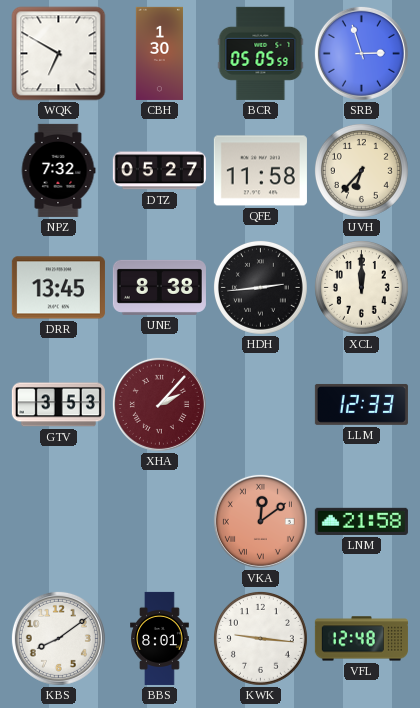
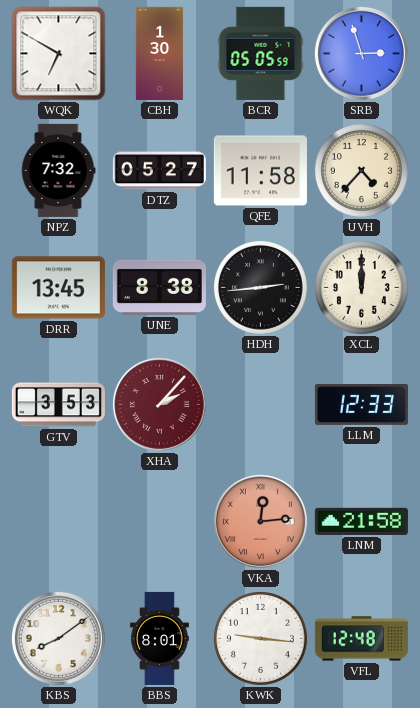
UVH: 6:37 -> 4:37 (361, 170)
VKA: 12:09 -> 12:14 (260, 521)
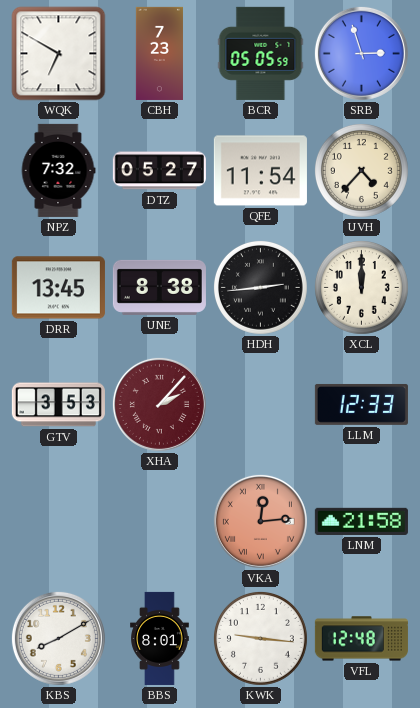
CBH: 1:30 -> 7:23 (159, 53)
QFE: 11:58 -> 11:54 (260, 171)
KBS: 8:09 -> 8:10 (58, 638)
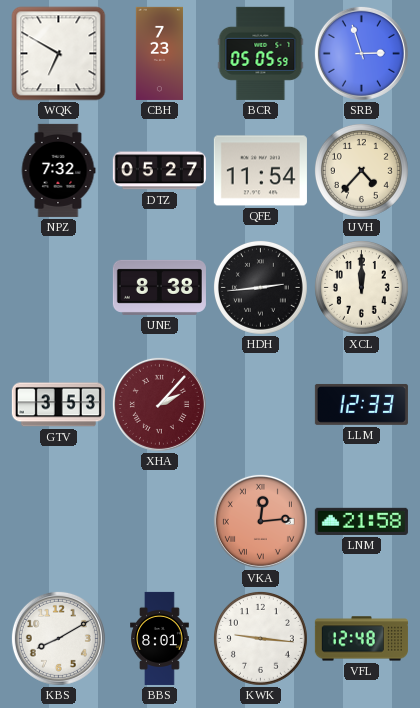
DRR: 13:45 -> none (58, 288)
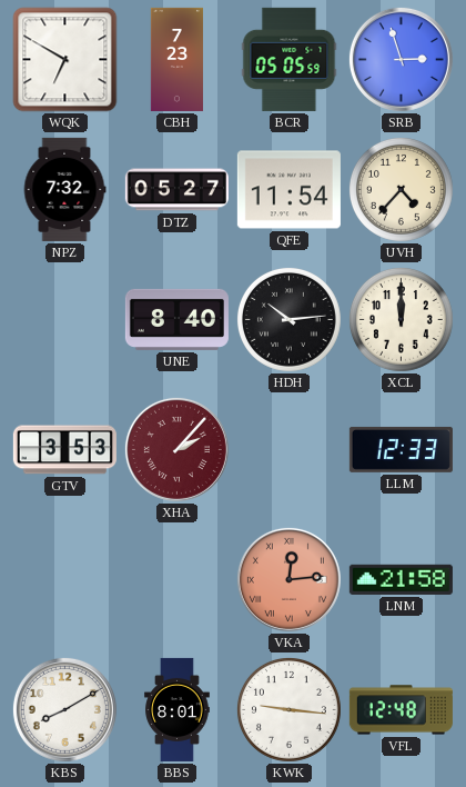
UNE: 8:38 -> 8:40 (176, 319)
HDH: 2:44 -> 10:14 (288, 319)
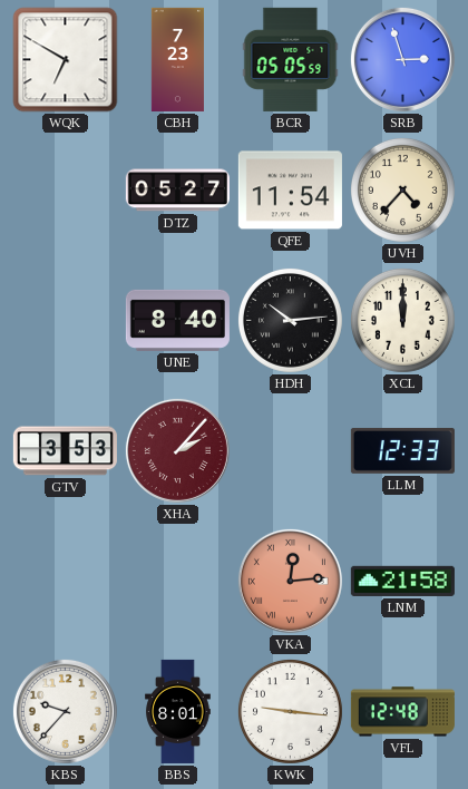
NPZ: 7:32 -> none (64, 189)
KBS: 8:10 -> 9:37 (65, 711)
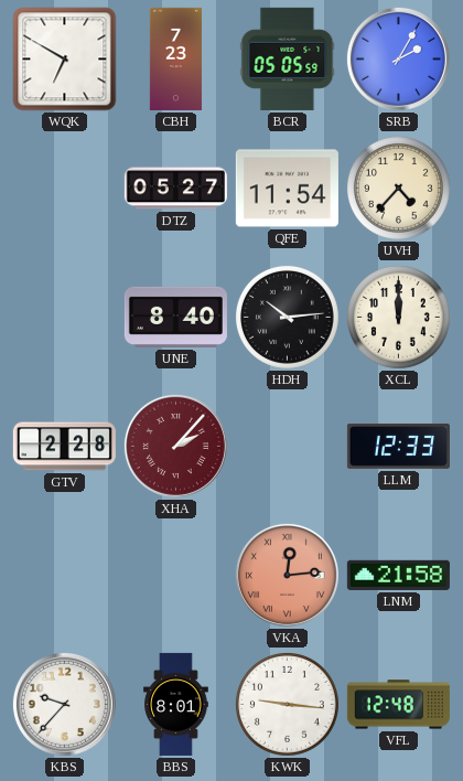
SRB: 2:57 -> 2:05 (398, 58)
GTV: 3:53 -> 2:28 (64, 447)
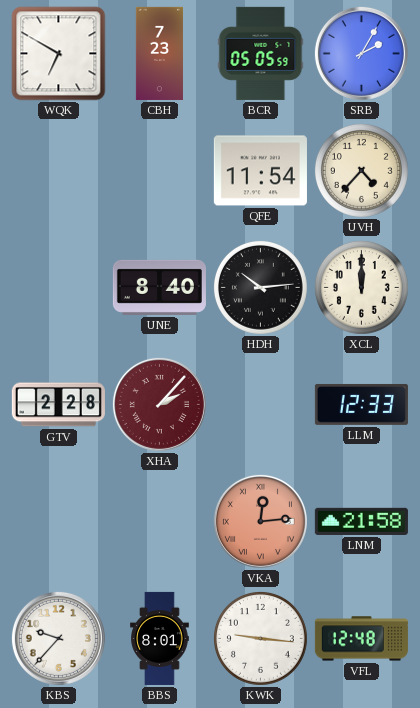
DTZ: 05:27 -> none (175, 189)
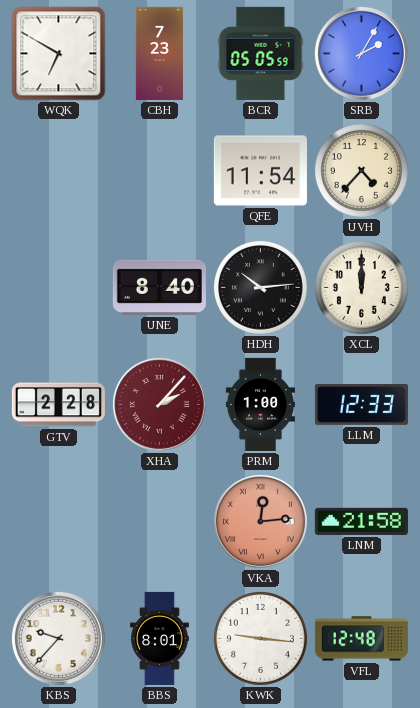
PRM: none -> 1:00 (260, 404)
